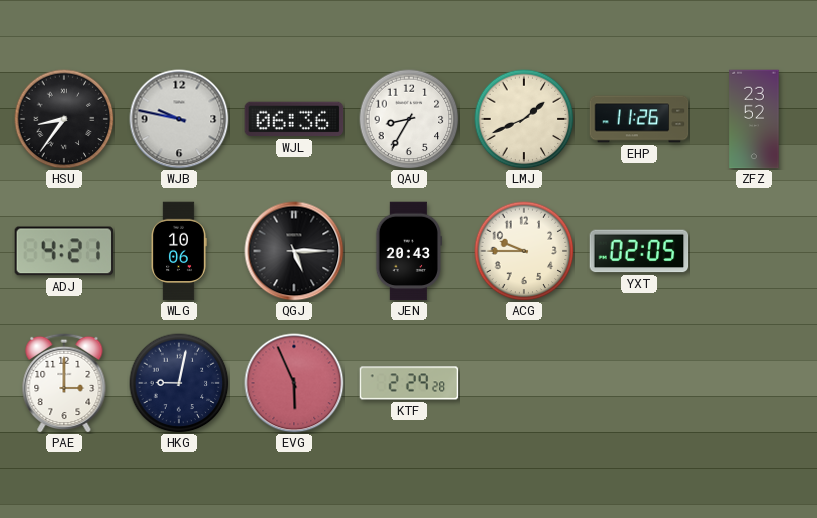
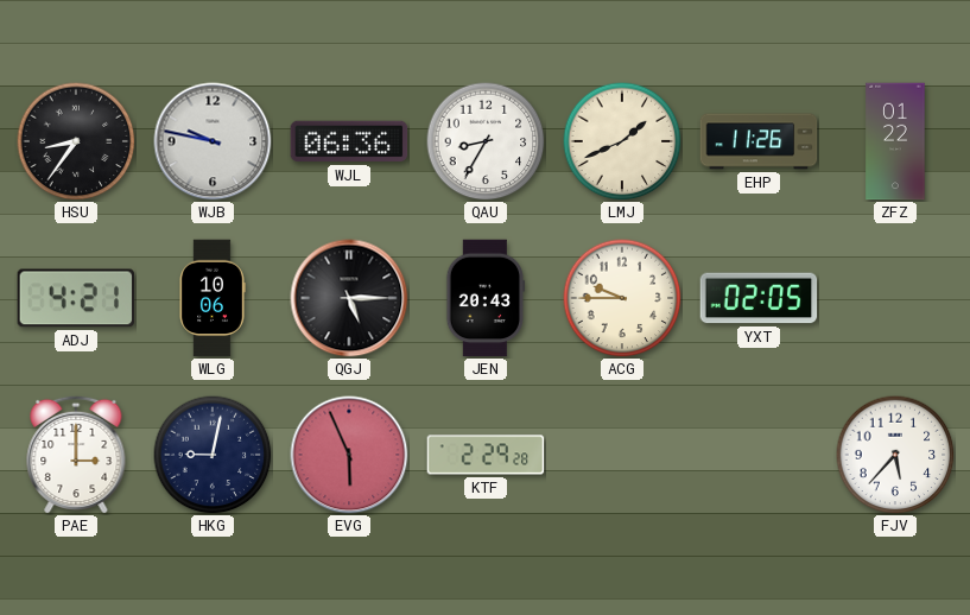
ZFZ: 23:52 -> 01:22 (895, 141)
FJV: none -> 5:37 (895, 455)
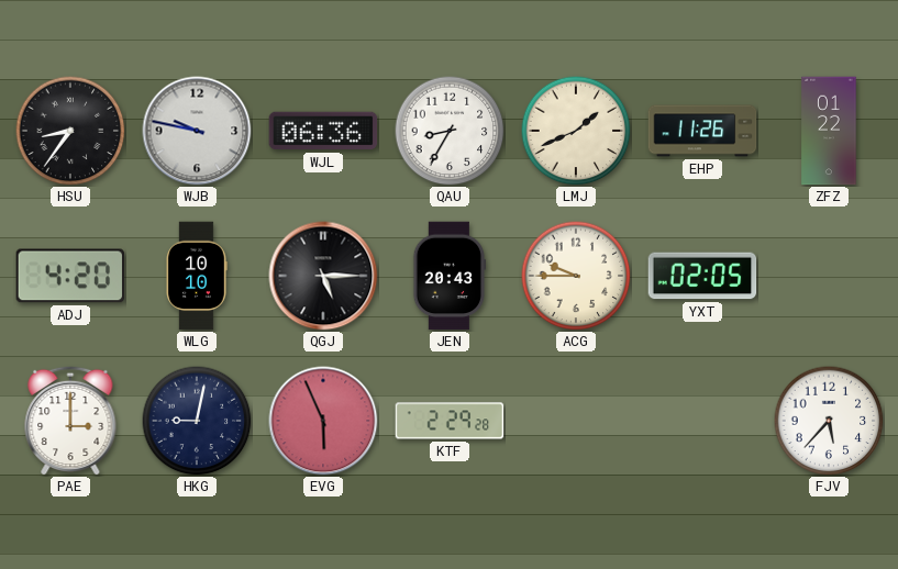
ADJ: 4:21 -> 4:20 (70, 276)
WLG: 10:06 -> 10:10 (197, 276)
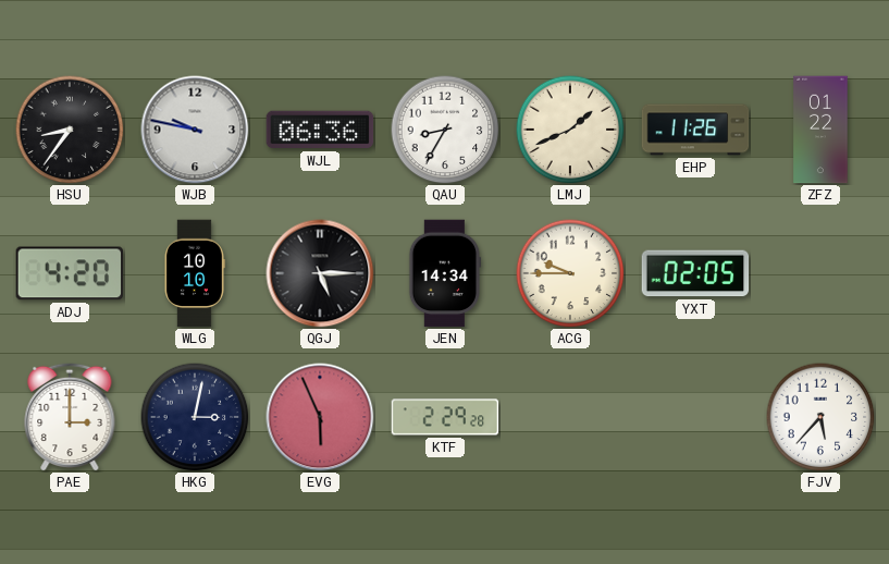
JEN: 20:43 -> 14:34 (445, 273)
HKG: 9:02 -> 3:02 (195, 417)
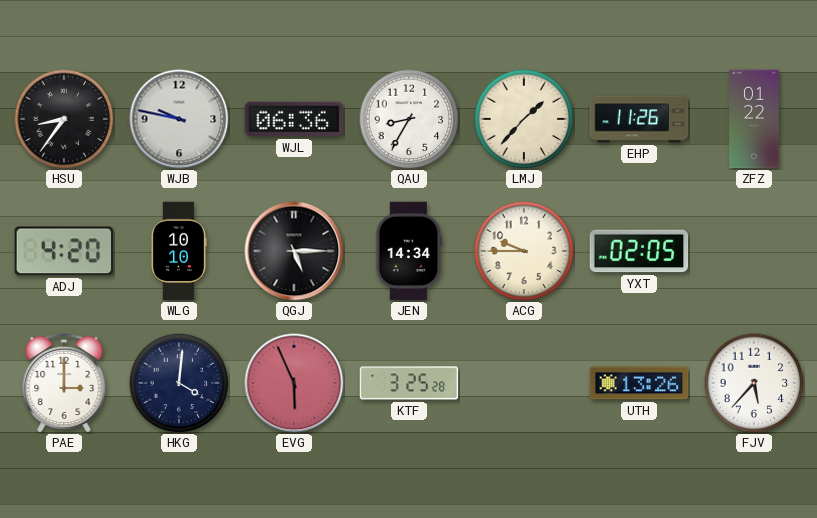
LMJ: 1:41 -> 1:37 (524, 119)
HKG: 3:02 -> 4:01 (179, 383)
KTF: 2:29 -> 3:25 (409, 383)
UTH: none -> 13:26 (639, 383)
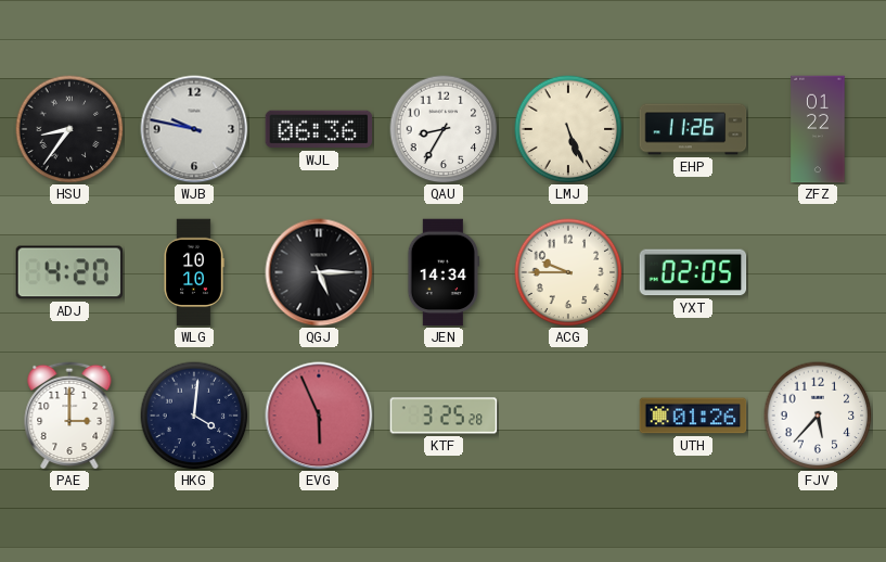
LMJ: 1:37 -> 5:26 (568, 129)
UTH: 13:26 -> 01:26 (693, 416)
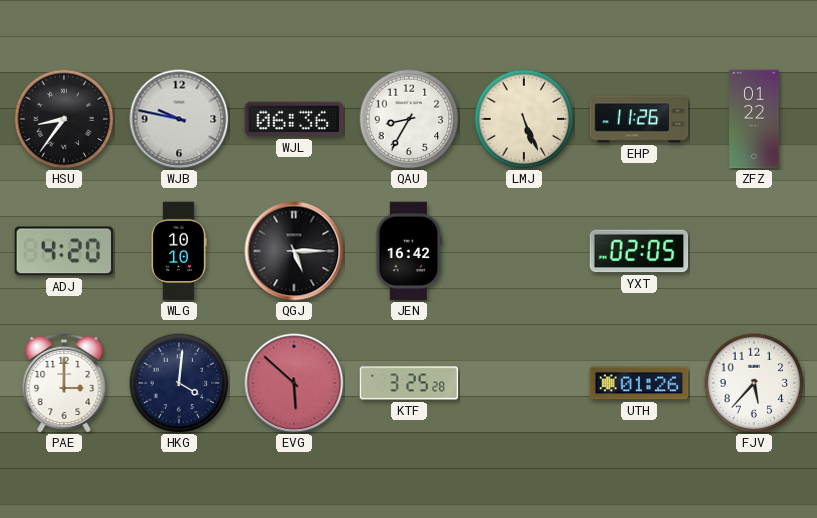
JEN: 14:34 -> 16:42 (409, 251)
ACG: 9:45 -> none (568, 272)
EVG: 5:56 -> 5:52 (294, 383)
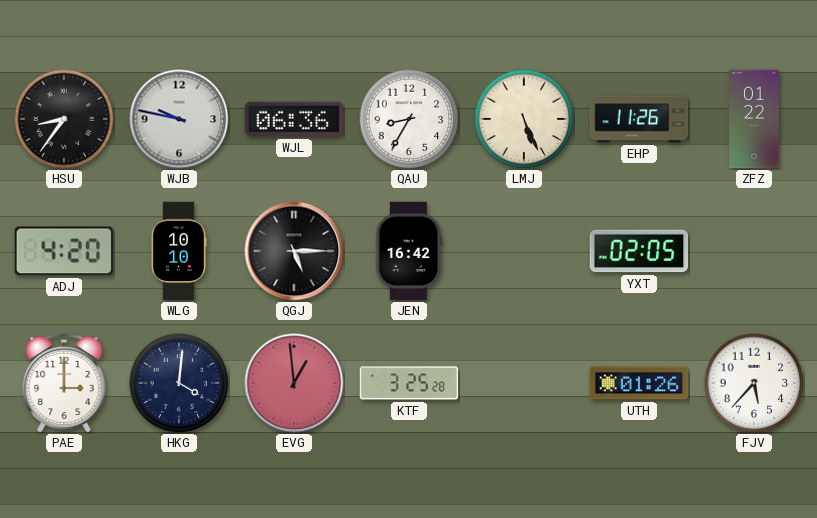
EVG: 5:52 -> 12:59 (294, 383)
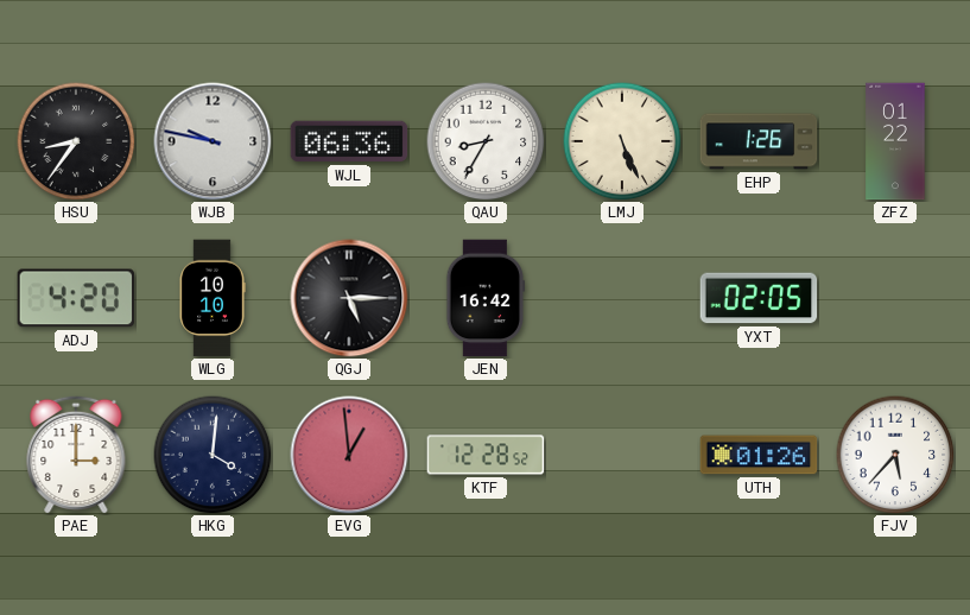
EHP: 11:26 -> 1:26 (759, 141)
KTF: 3:25 -> 12:28 (486, 455)
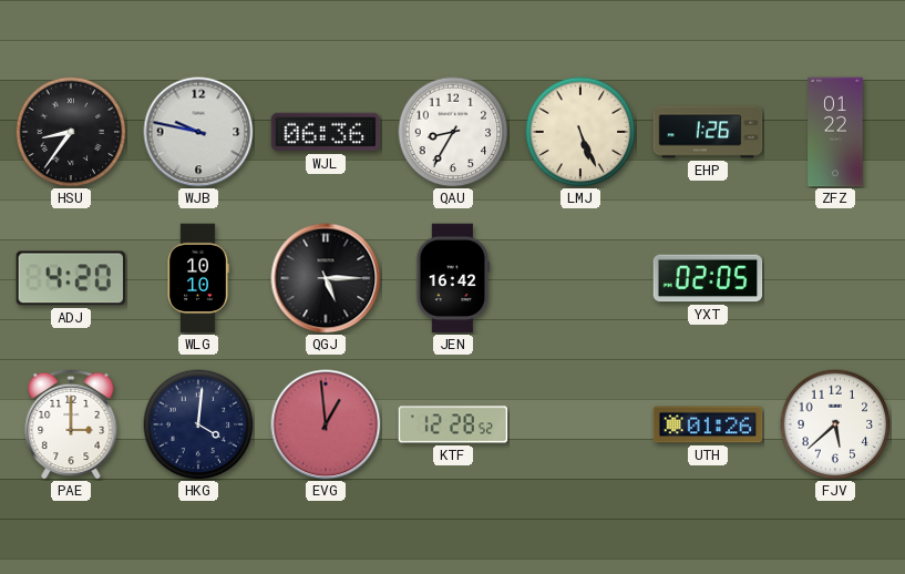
FJV: 5:37 -> 5:38 (835, 424)
